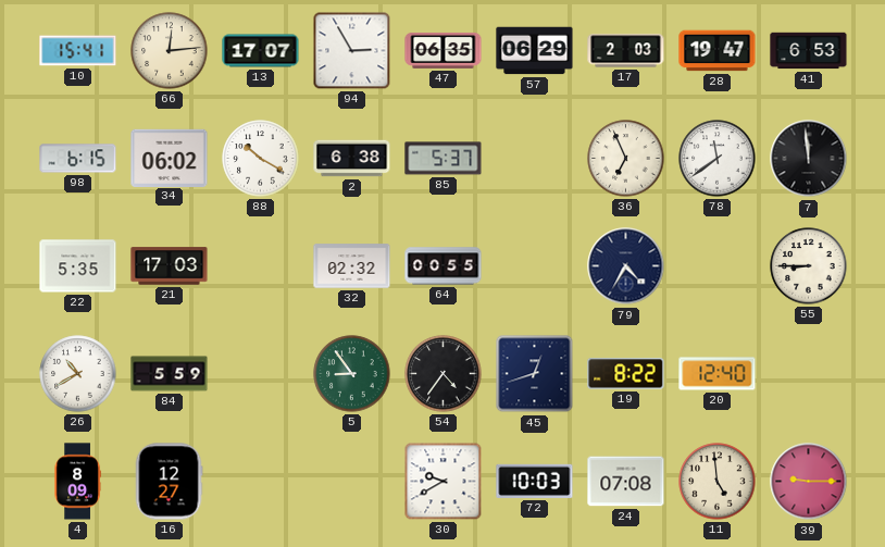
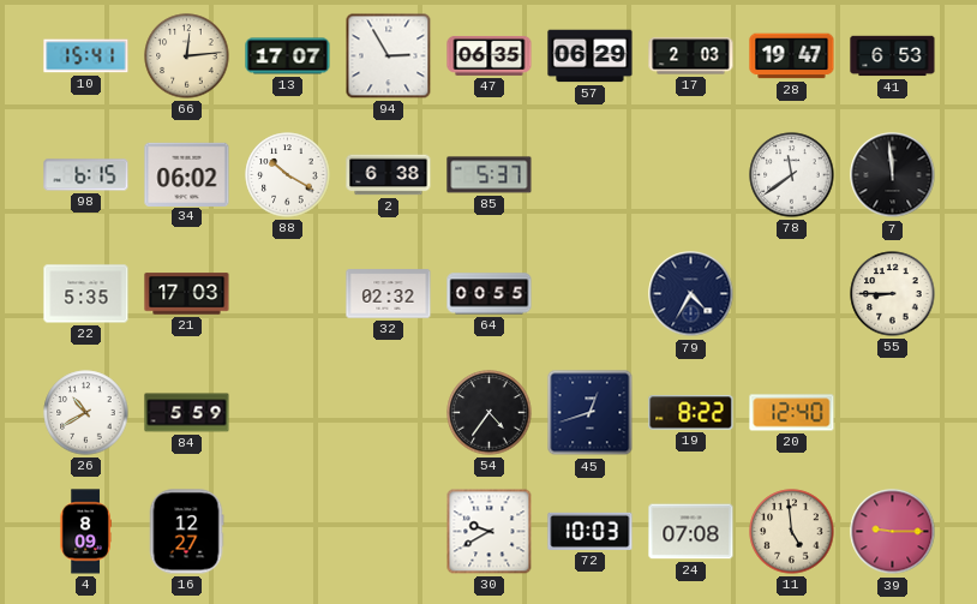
36: 6:56 -> none (626, 159)
5: 8:54 -> none (352, 374)
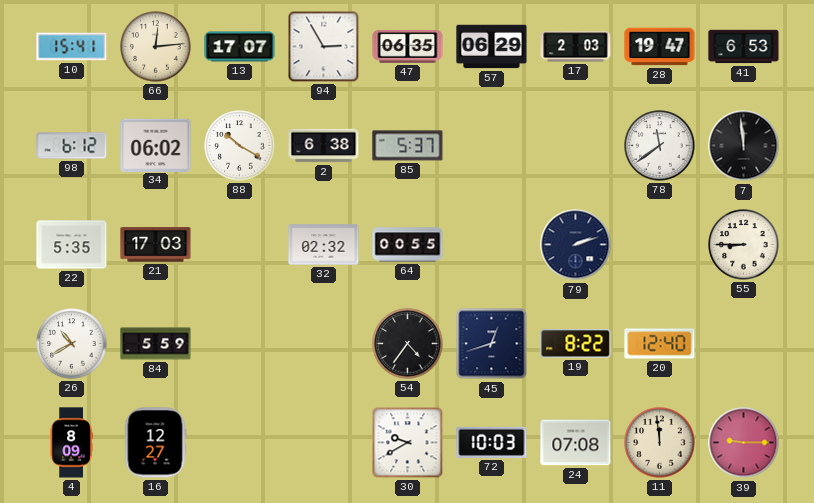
98: 6:15 -> 6:12 (72, 146)
79: 4:35 -> 2:12 (576, 245)
11: 4:59 -> 11:59 (660, 443)
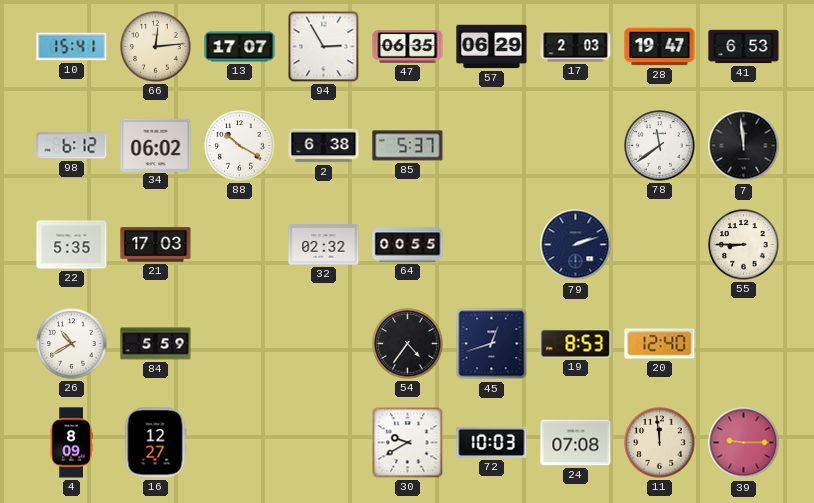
19: 8:22 -> 8:53 (576, 344)
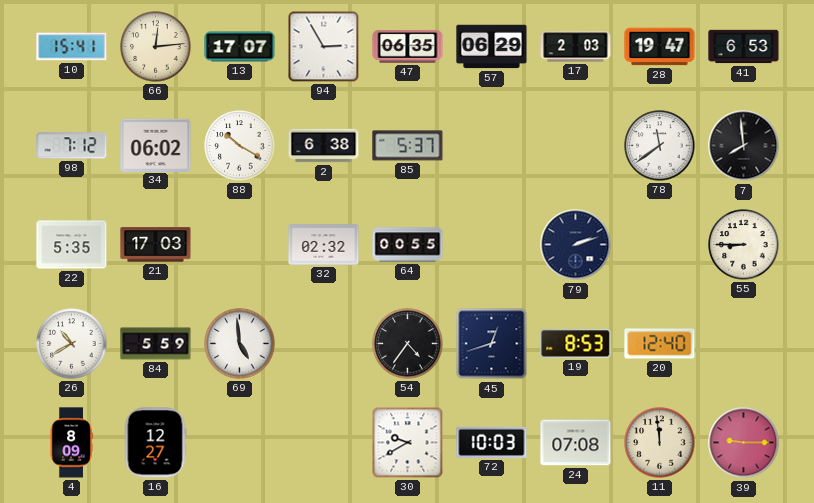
98: 6:12 -> 7:12 (72, 146)
7: 11:59 -> 7:59 (744, 146)
69: none -> 4:59 (240, 344)
